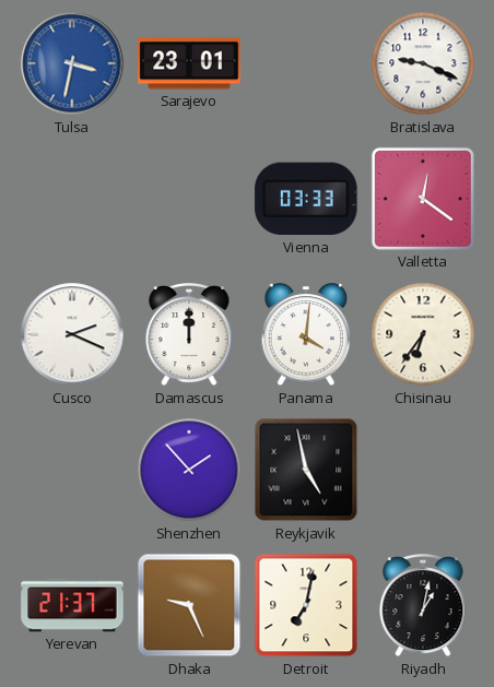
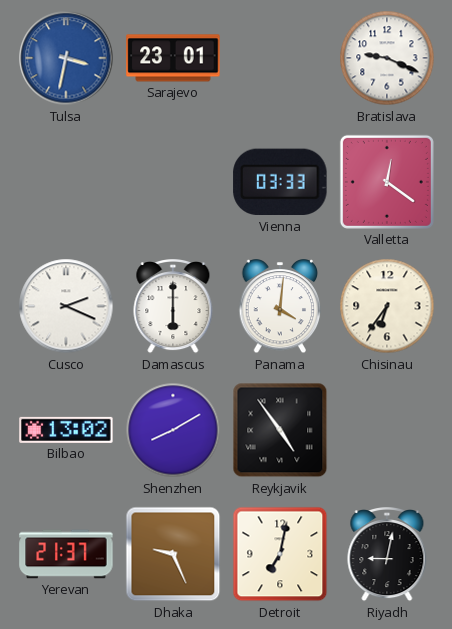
Damascus: 12:00 -> 6:00 (173, 307)
Bilbao: none -> 13:02 (66, 430)
Shenzhen: 1:53 -> 8:10 (173, 430)
Reykjavik: 4:58 -> 4:54 (280, 430)
Riyadh: 1:02 -> 9:02 (387, 555)
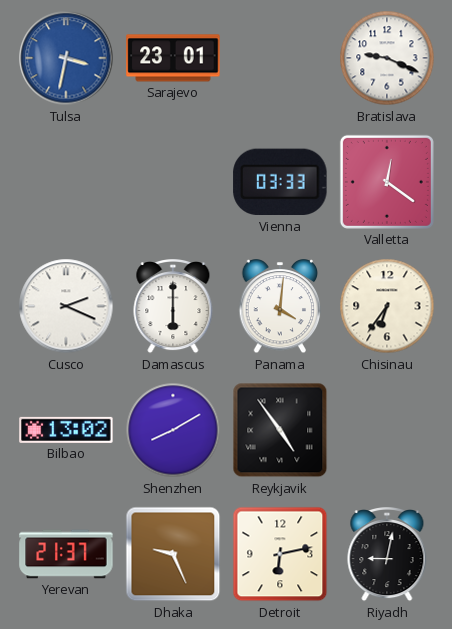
Detroit: 7:02 -> 6:13 (280, 554)
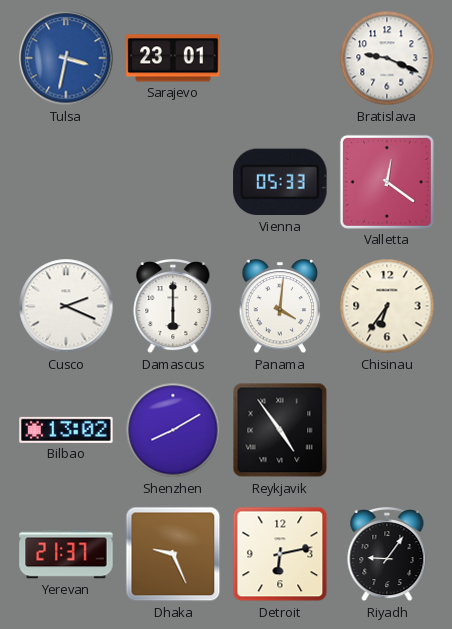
Vienna: 03:33 -> 05:33 (280, 182)
Riyadh: 9:02 -> 9:06 (387, 555)
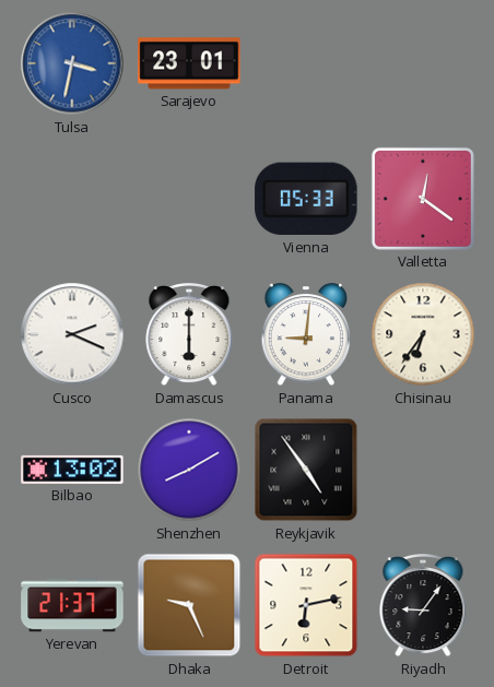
Bratislava: 9:19 -> none (387, 58)
Panama: 4:01 -> 9:01 (306, 335)
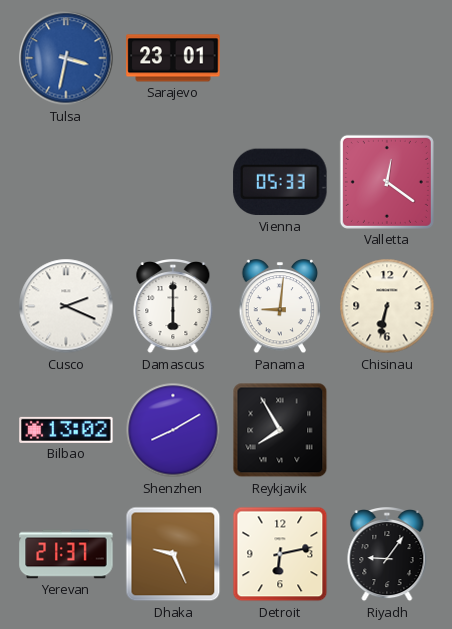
Chisinau: 6:36 -> 6:32 (387, 306)
Reykjavik: 4:54 -> 7:55 (280, 430)
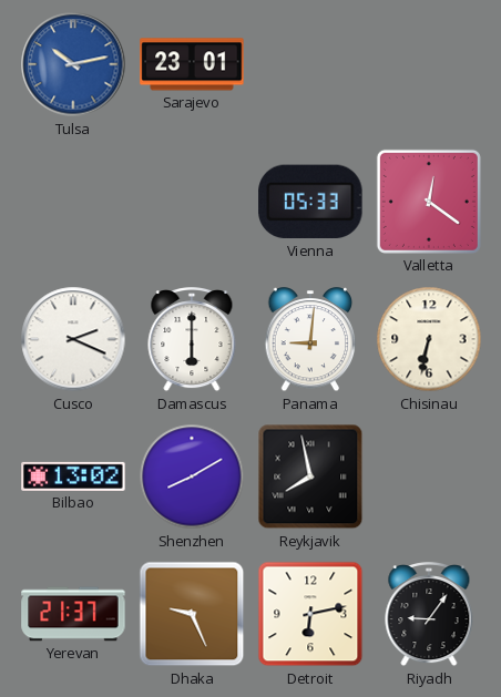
Tulsa: 3:32 -> 10:13 (73, 64)
Reykjavik: 7:55 -> 7:58 (310, 476)
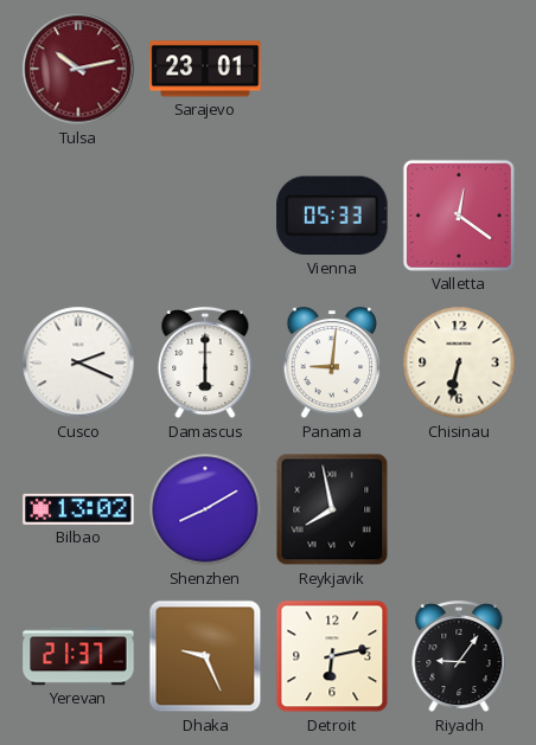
Tulsa dial: blue -> burgundy (78, 69)
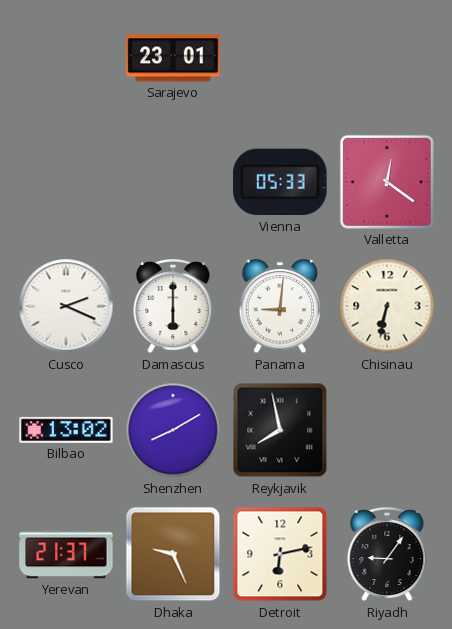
Tulsa: 10:13 -> none (78, 69)
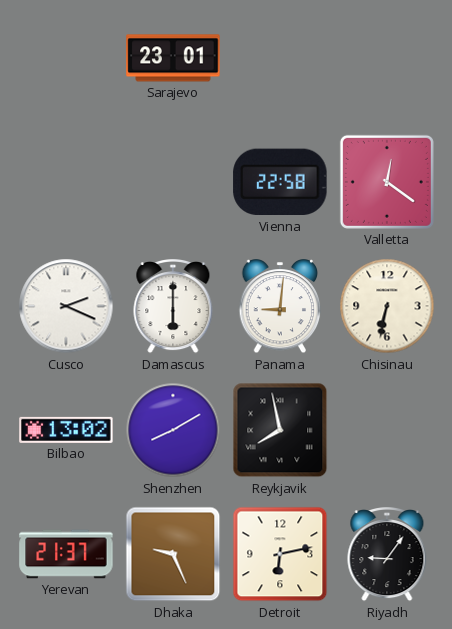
Vienna: 05:33 -> 22:58 (280, 182)
